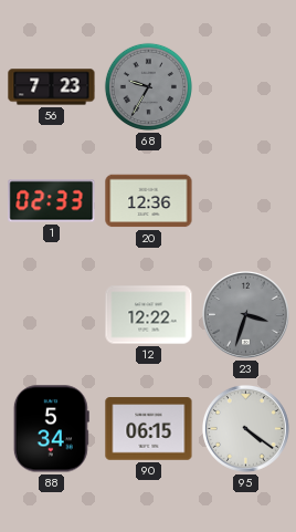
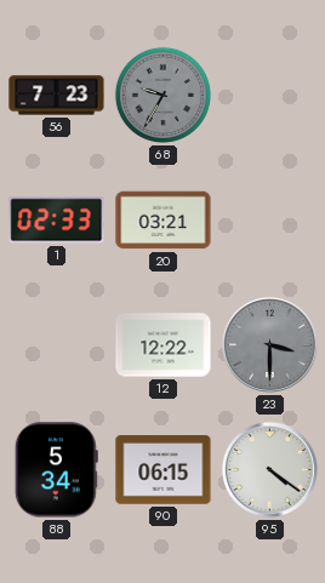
20: 12:36 -> 03:21 (164, 221)
23: 3:33 -> 3:30 (270, 345)
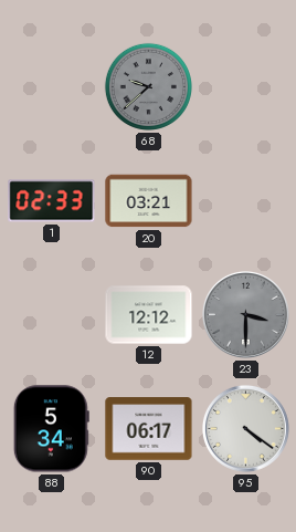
56: 7:23 -> none (57, 96)
68: 9:35 -> 9:38 (148, 86)
12: 12:22 -> 12:12 (149, 315)
90: 06:15 -> 06:17 (149, 429)
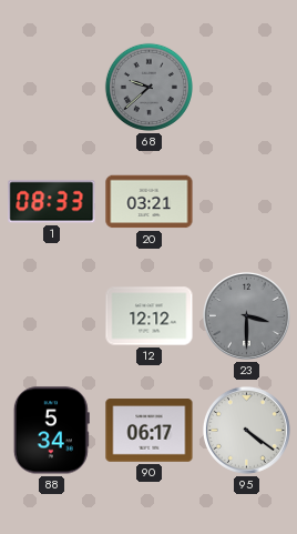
1: 02:33 -> 08:33 (52, 202)
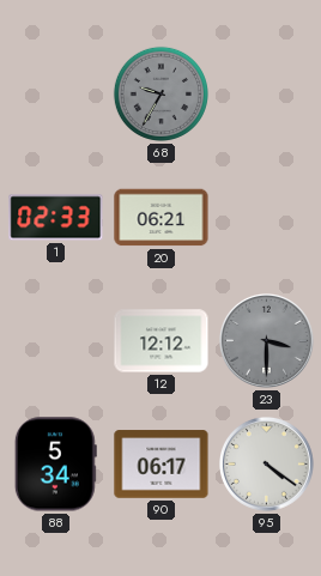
68: 9:38 -> 9:35 (160, 93)
1: 08:33 -> 02:33 (56, 218)
20: 03:21 -> 06:21 (162, 218)
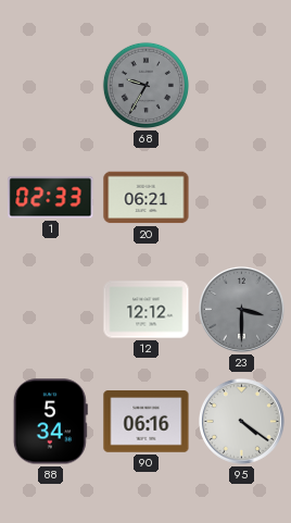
90: 06:17 -> 06:16 (147, 422)
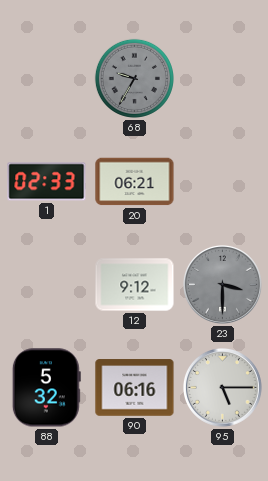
12: 12:12 -> 9:12 (135, 285)
88: 5:34 -> 5:32 (46, 388)
95: 4:21 -> 5:15 (223, 388)
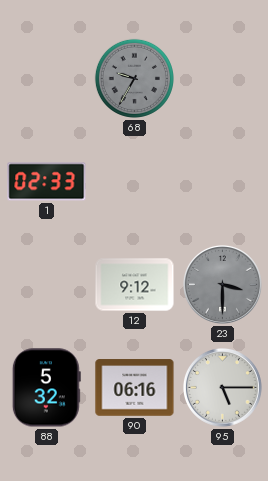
20: 06:21 -> none (135, 182)
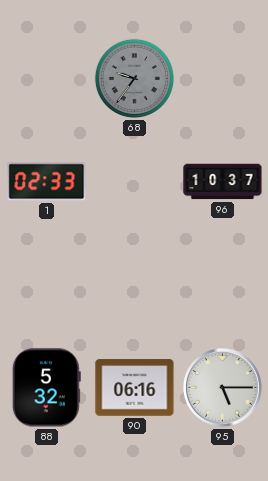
68: 9:35 -> 9:36 (134, 78)
96: none -> 10:37 (223, 182)
12: 9:12 -> none (135, 285)
23: 3:30 -> none (223, 285)
